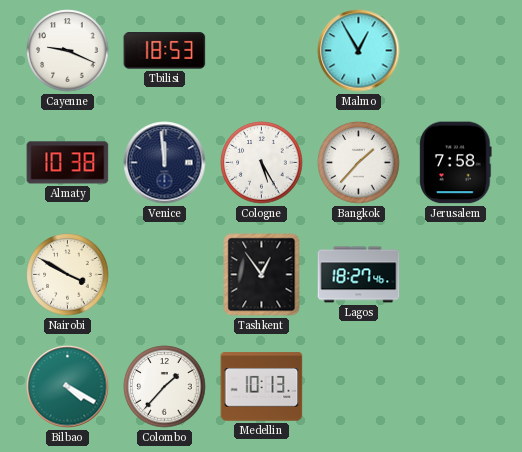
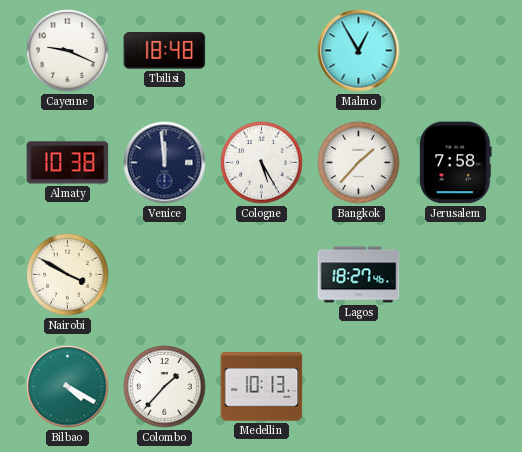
Tbilisi: 18:53 -> 18:48 (165, 51)
Tashkent: 12:54 -> none (262, 275)
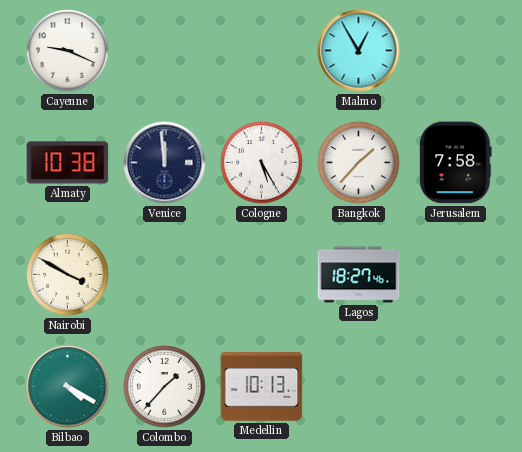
Tbilisi: 18:48 -> none (165, 51)
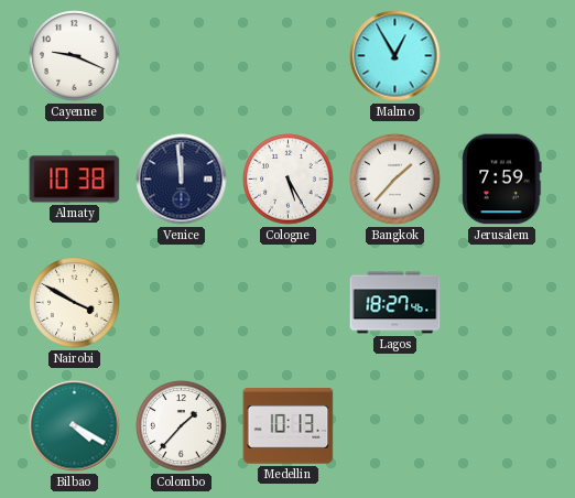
Jerusalem: 7:58 -> 7:59 (502, 180)
